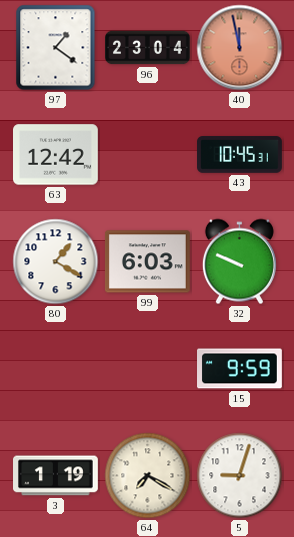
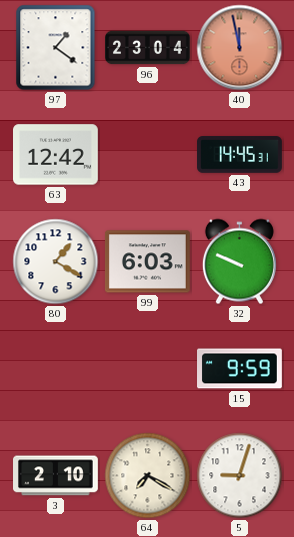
43: 10:45 -> 14:45 (240, 155)
3: 1:19 -> 2:10 (56, 476)
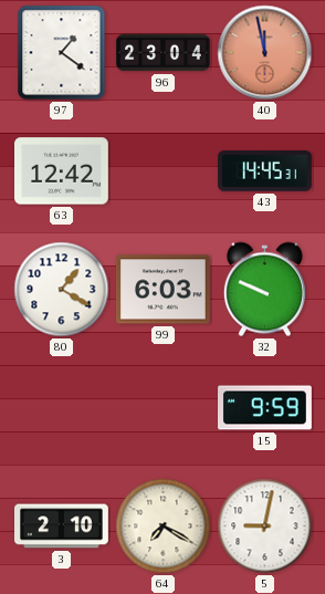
5: 9:03 -> 9:02 (265, 527)
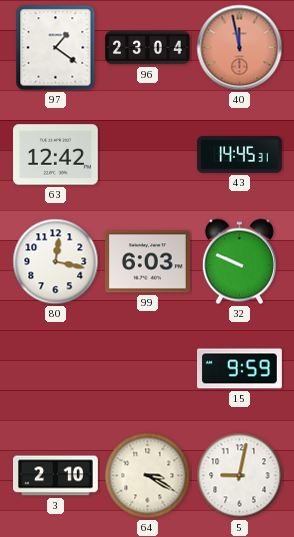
80: 1:20 -> 12:17 (56, 262)
64: 7:20 -> 3:20 (148, 476)
